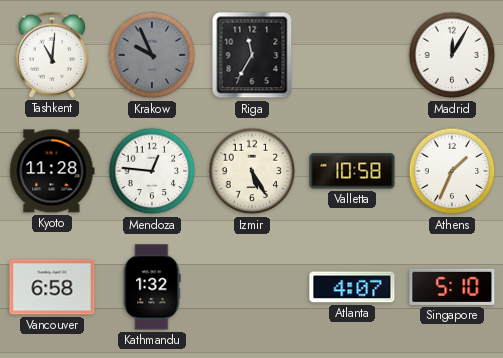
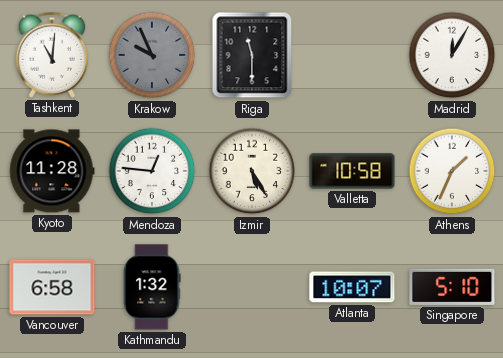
Riga: 11:35 -> 11:30 (252, 55)
Atlanta: 4:07 -> 10:07 (352, 287)
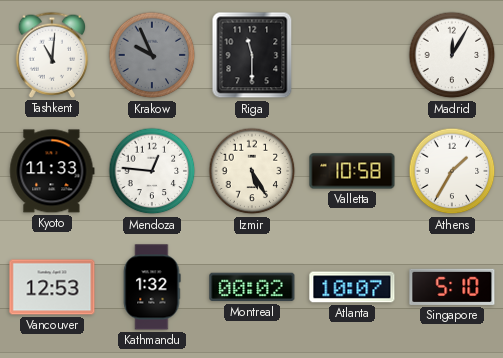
Kyoto: 11:28 -> 11:33 (52, 171)
Athens: 1:34 -> 1:35 (452, 171)
Vancouver: 6:58 -> 12:53 (52, 287)
Montreal: none -> 00:02 (252, 287)
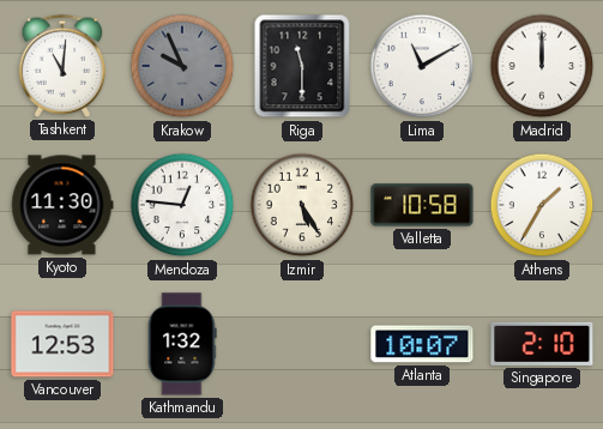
Lima: none -> 11:10 (422, 66)
Madrid: 12:05 -> 12:00 (542, 66)
Kyoto: 11:33 -> 11:30 (62, 205)
Montreal: 00:02 -> none (252, 287)
Singapore: 5:10 -> 2:10 (542, 344)
